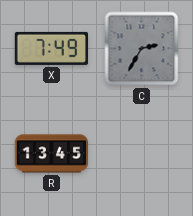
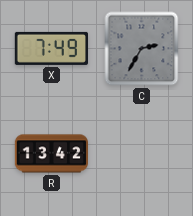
R: 13:45 -> 13:42 (52, 154)
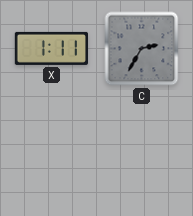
X: 7:49 -> 1:11 (51, 48)
R: 13:42 -> none (52, 154)
